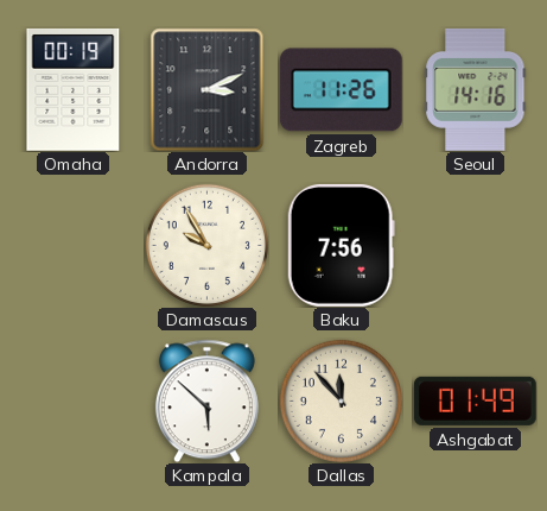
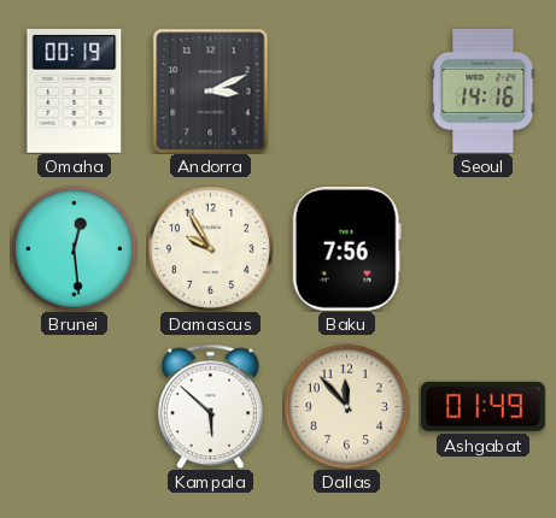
Zagreb: 11:26 -> none (341, 90)
Brunei: none -> 12:29 (74, 248)
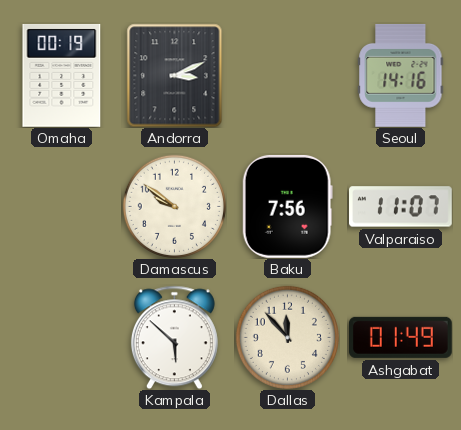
Brunei: 12:29 -> none (74, 248)
Damascus: 9:55 -> 9:51 (174, 206)
Valparaiso: none -> 11:07 (401, 207)
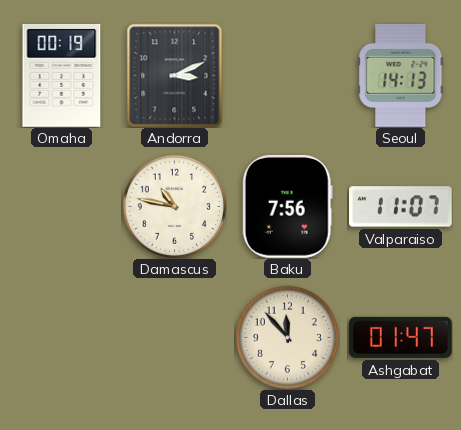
Seoul: 14:16 -> 14:13 (401, 76)
Damascus: 9:51 -> 10:47 (174, 206)
Kampala: 5:52 -> none (174, 337)
Ashgabat: 01:49 -> 01:47 (400, 337)
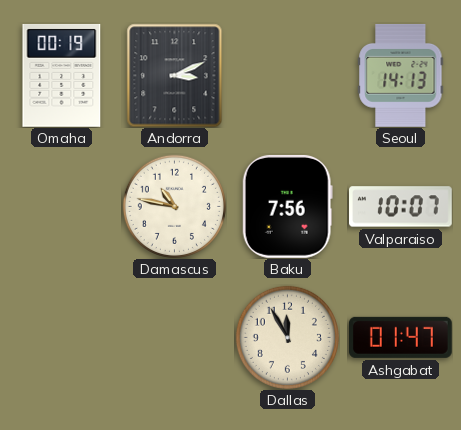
Valparaiso: 11:07 -> 10:07 (401, 207)
Dallas: 11:53 -> 11:55 (287, 337)
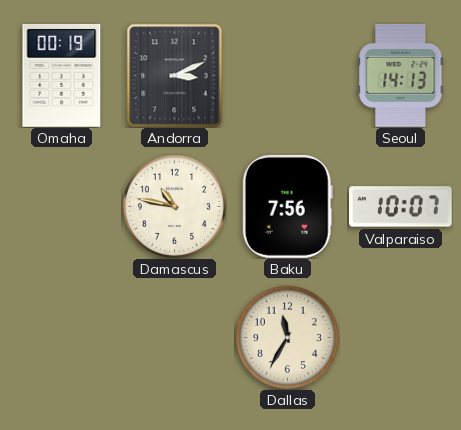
Dallas: 11:55 -> 11:35 (287, 337)
Ashgabat: 01:47 -> none (400, 337)
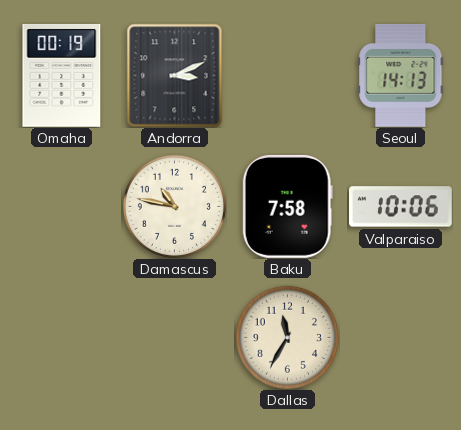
Baku: 7:56 -> 7:58 (287, 206)
Valparaiso: 10:07 -> 10:06 (401, 207)
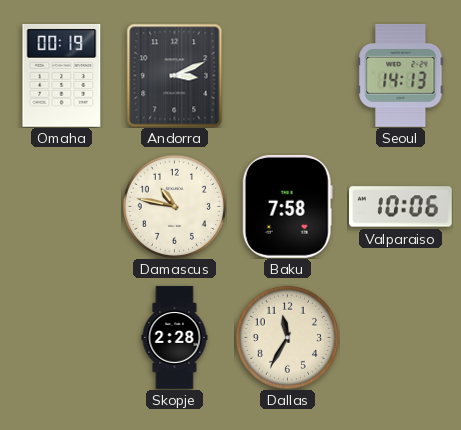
Skopje: none -> 2:28 (175, 338)
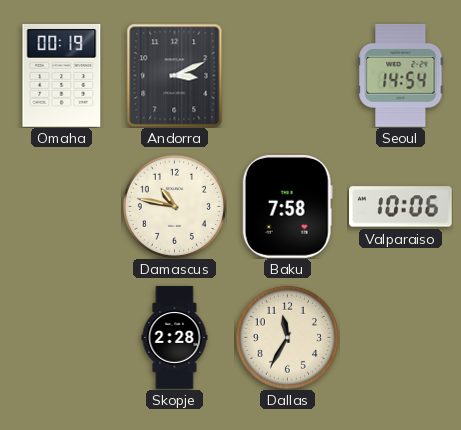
Seoul: 14:13 -> 14:54 (401, 76)
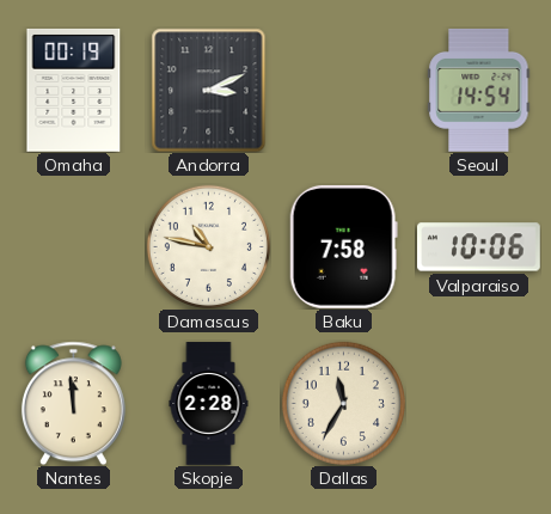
Nantes: none -> 11:59 (73, 403)
